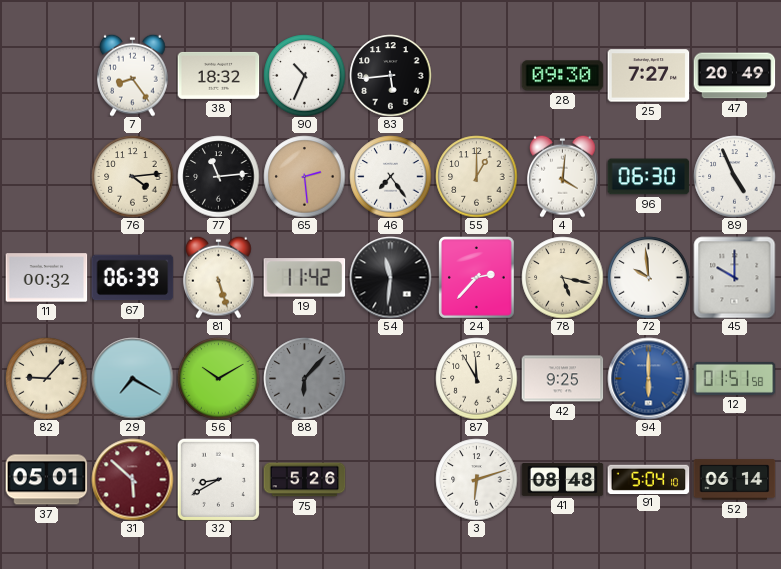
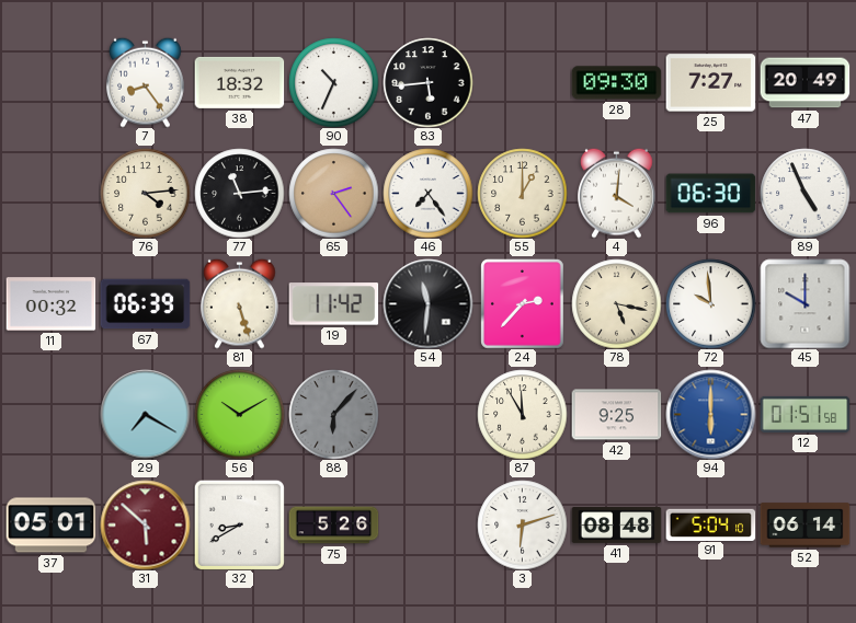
65: 2:29 -> 2:24 (333, 193)
82: 9:07 -> none (46, 378)
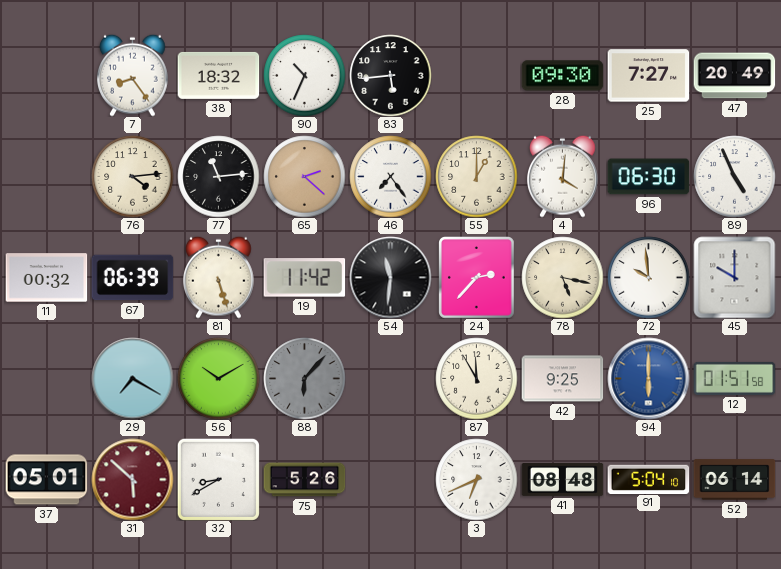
65: 2:24 -> 2:22 (304, 176)
3: 6:12 -> 6:41 (476, 479)
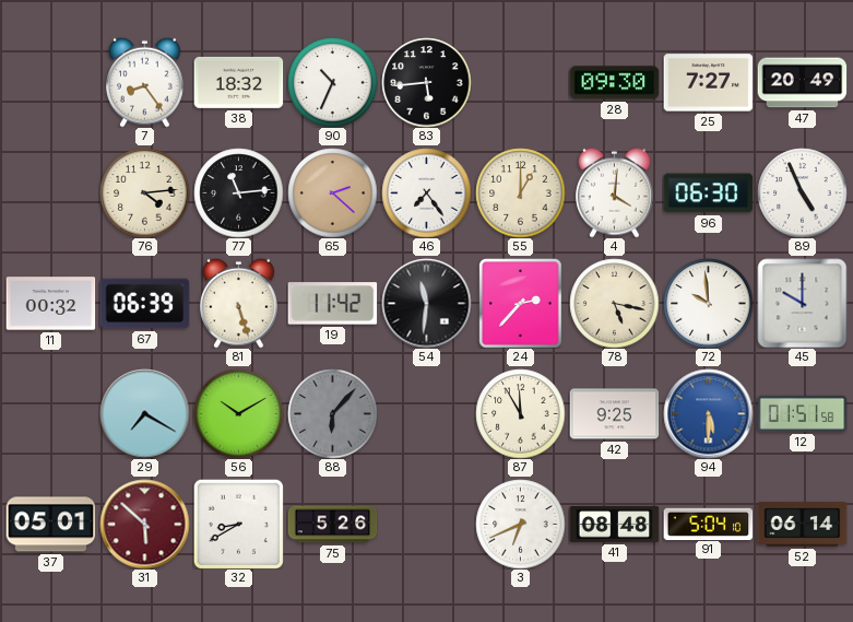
94: 6:00 -> 5:30 (708, 413)
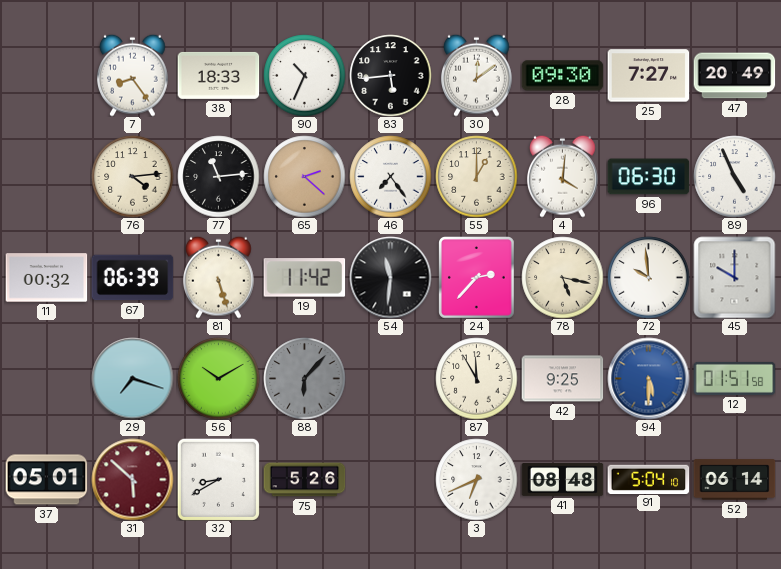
38: 18:32 -> 18:33 (218, 75)
30: none -> 12:09 (477, 75)
29: 7:20 -> 7:18 (132, 378)
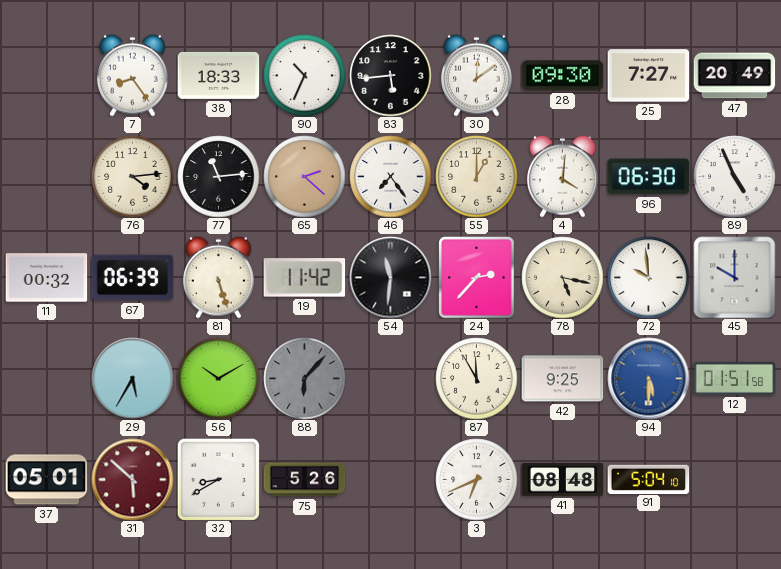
29: 7:18 -> 5:35 (132, 378)
52: 06:14 -> none (734, 480)
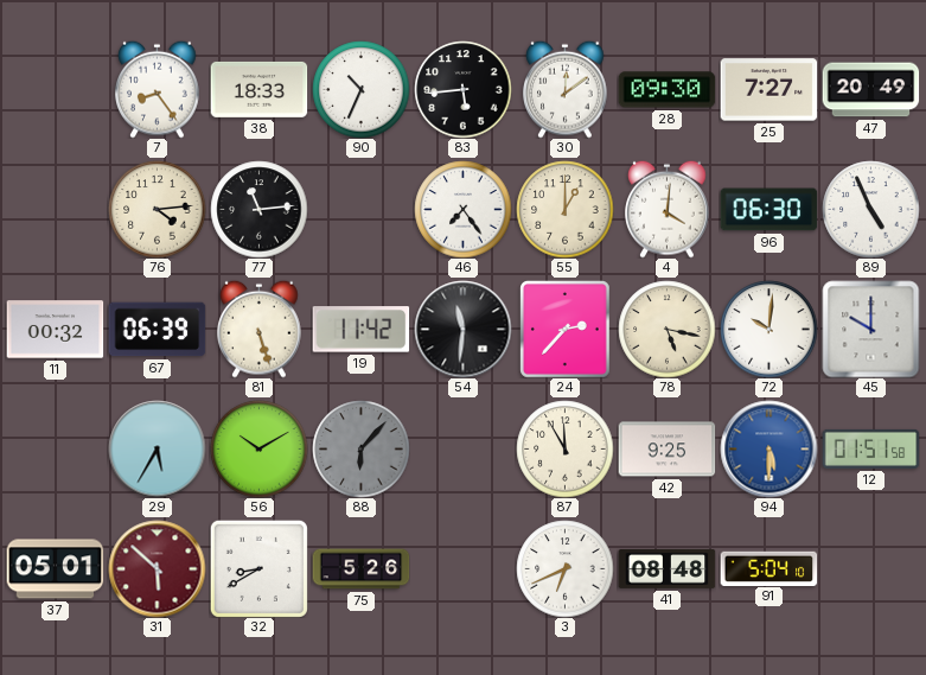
65: 2:22 -> none (304, 176)
72: 9:59 -> 10:01 (768, 329)
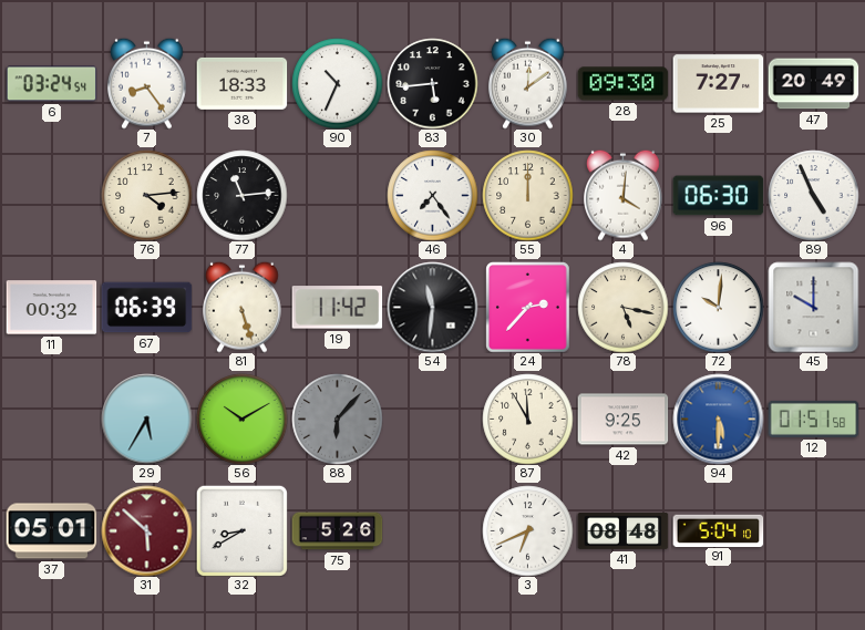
6: none -> 03:24 (51, 84)
55: 1:00 -> 12:00 (527, 195)
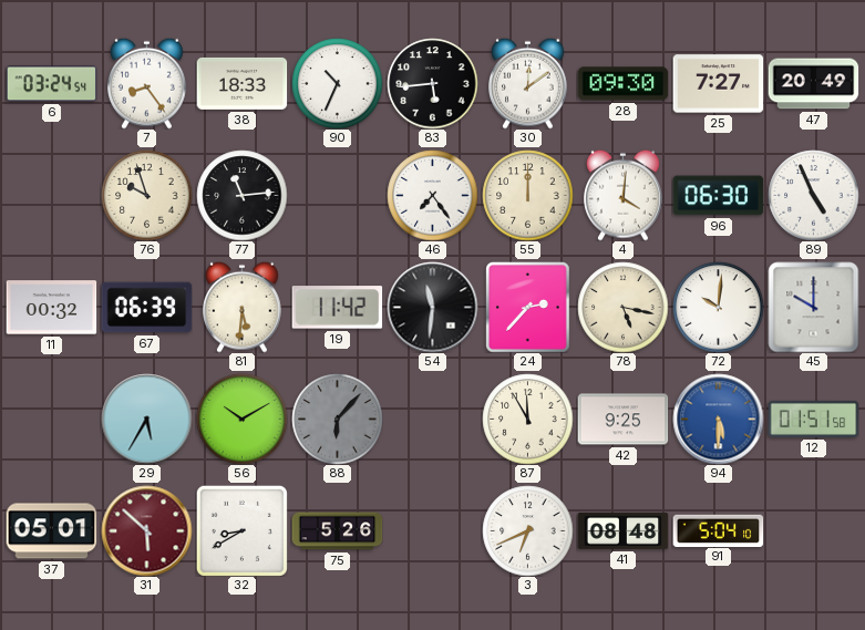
76: 4:14 -> 9:57 (146, 195)
81: 5:27 -> 5:31 (243, 307)
